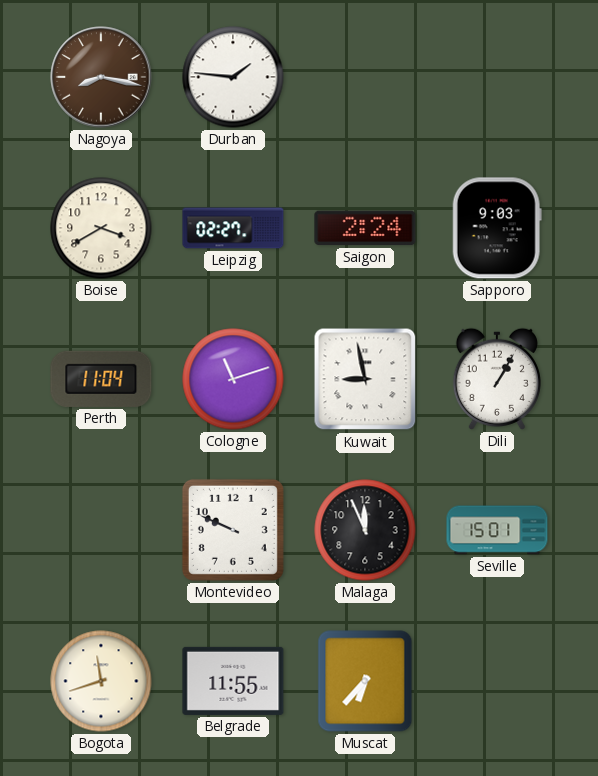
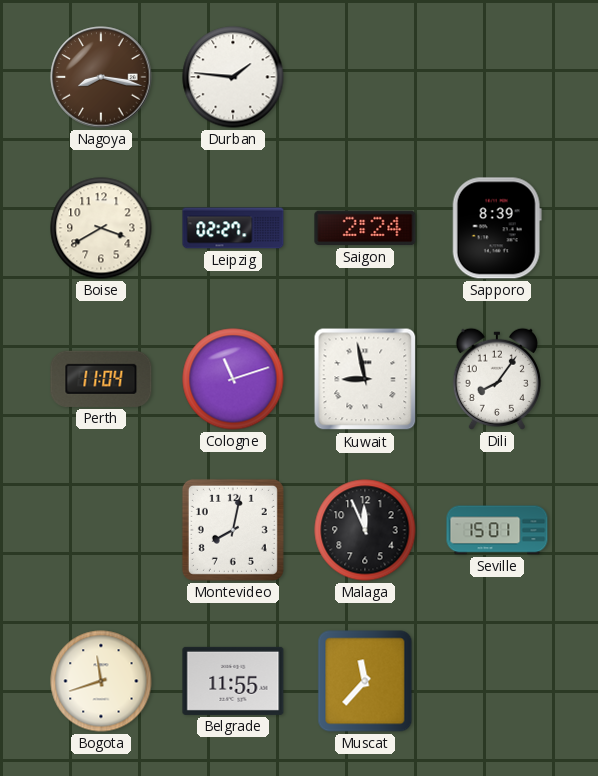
Sapporo: 9:03 -> 8:39 (497, 228)
Dili: 1:05 -> 8:06 (497, 379)
Montevideo: 9:49 -> 8:02 (233, 530)
Muscat: 6:37 -> 11:37 (365, 681)
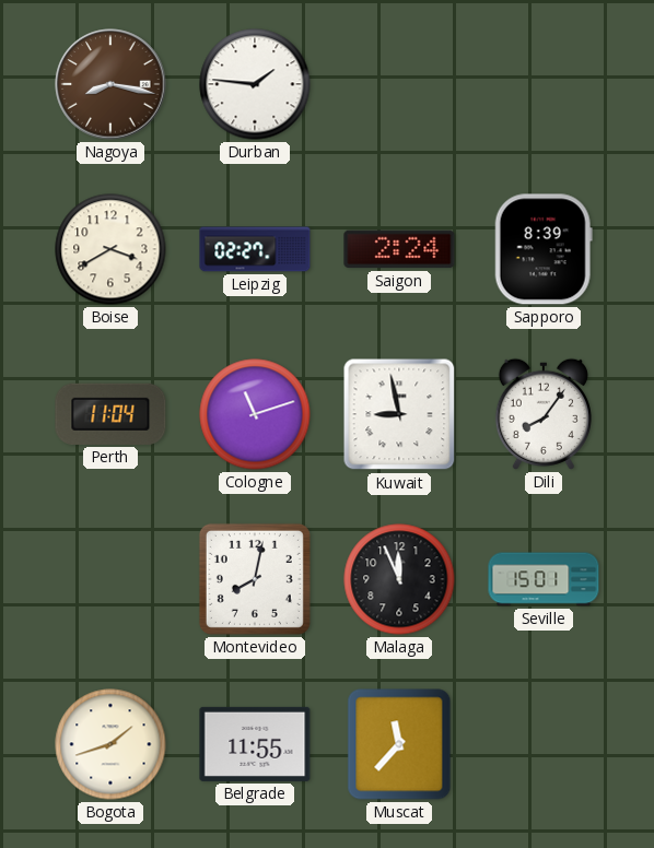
Bogota: 11:42 -> 1:42 (110, 744)
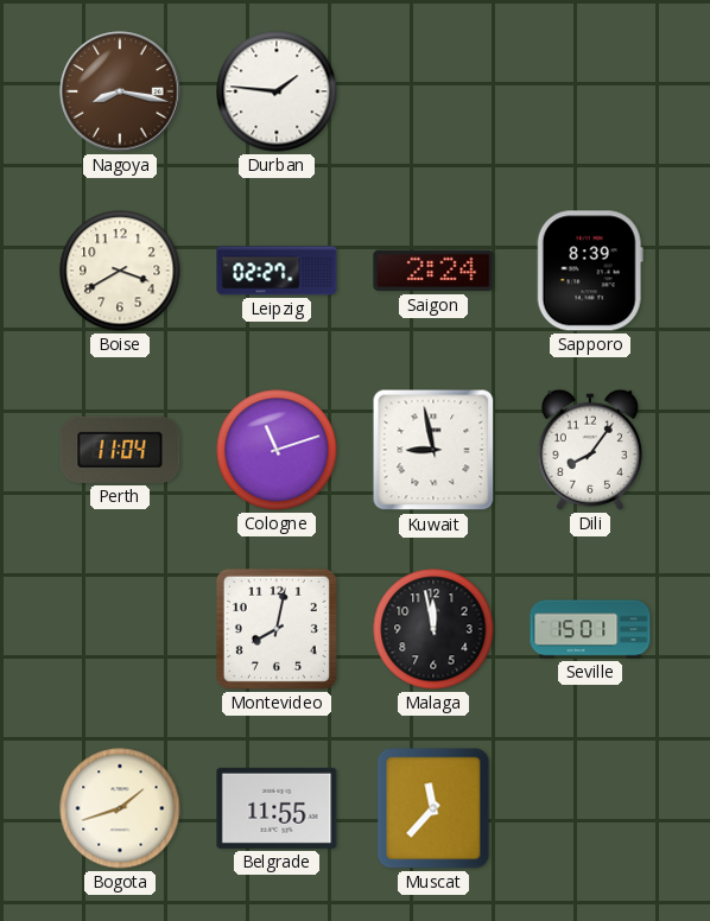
Malaga: 11:56 -> 11:58 (433, 629)
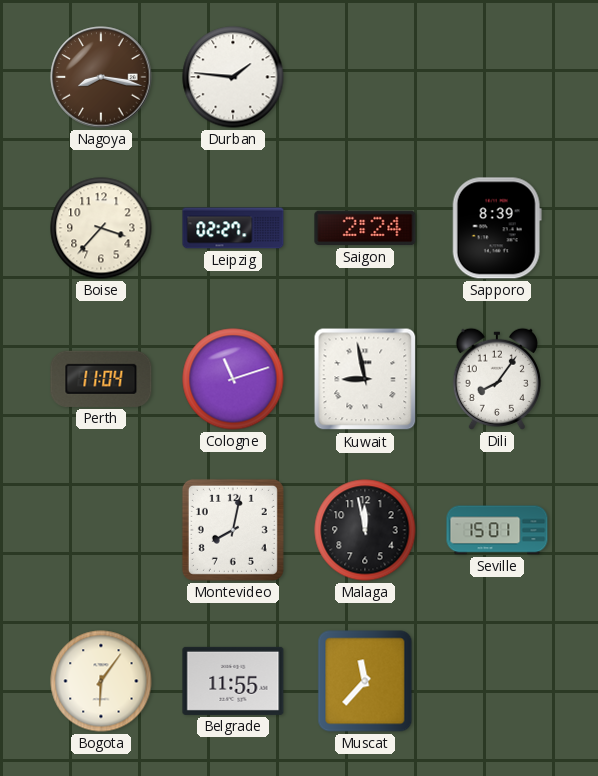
Boise: 3:40 -> 3:37 (101, 228)
Bogota: 1:42 -> 6:06 (101, 681)
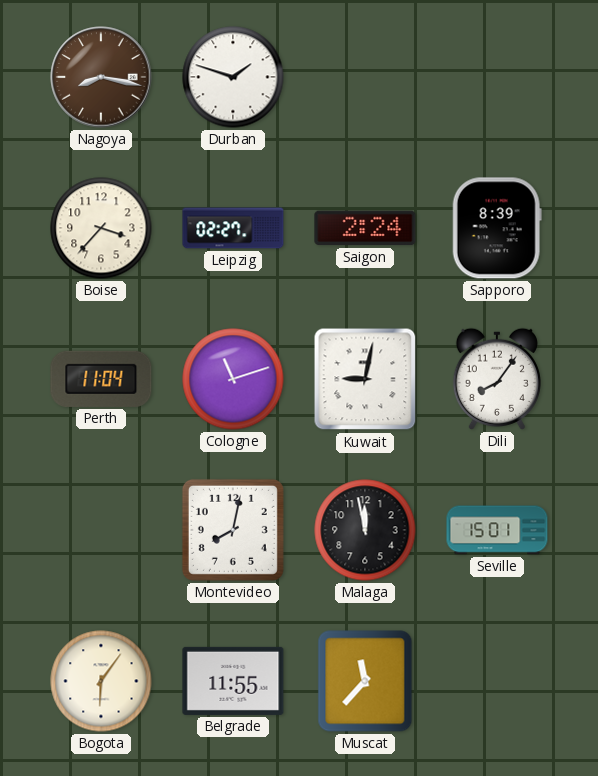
Durban: 1:46 -> 1:48 (233, 77)
Kuwait: 8:58 -> 9:02 (365, 379)
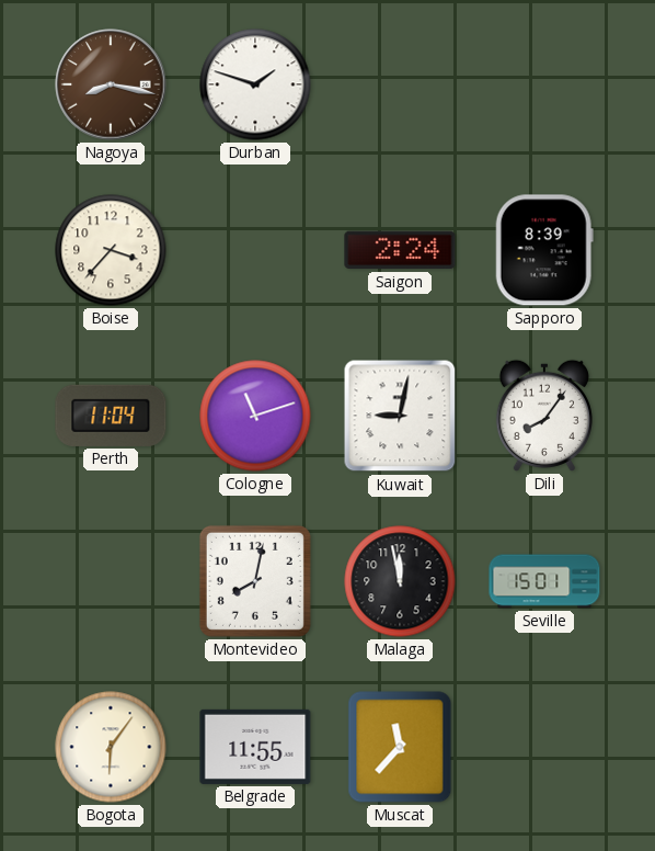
Leipzig: 02:27 -> none (233, 228)
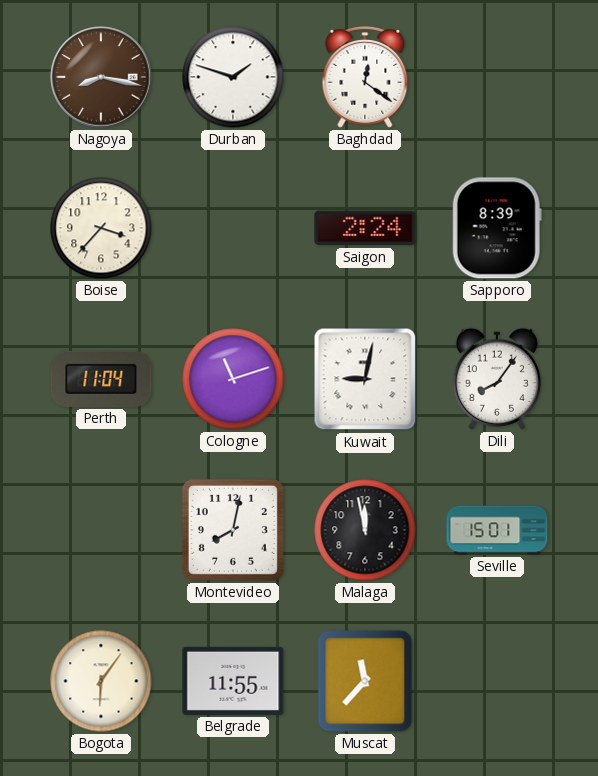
Baghdad: none -> 12:21 (365, 78)
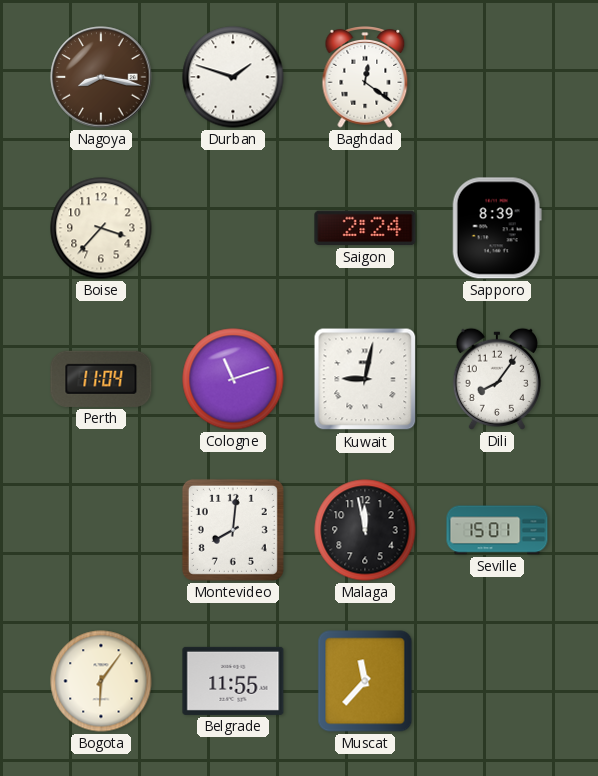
Montevideo: 8:02 -> 8:01 (233, 530)
